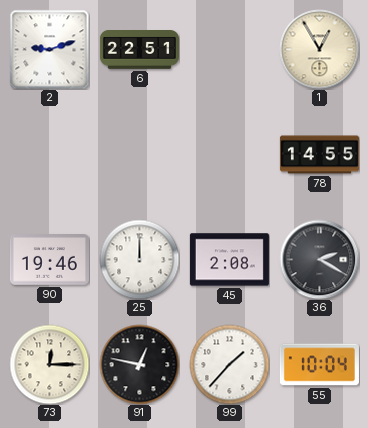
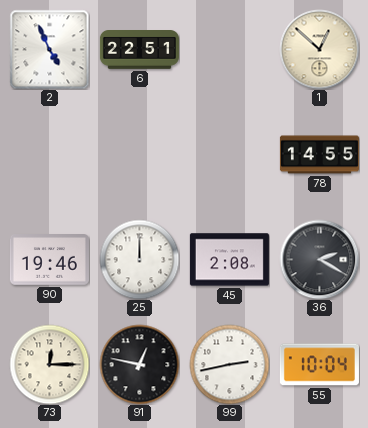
2: 9:12 -> 4:56 (49, 49)
1: 12:55 -> 12:52 (319, 49)
99: 1:37 -> 2:43 (229, 364)
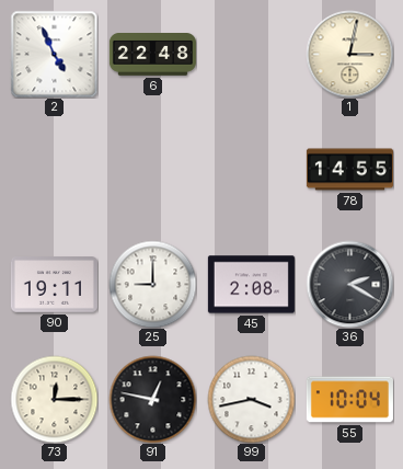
6: 22:51 -> 22:48 (152, 55)
1: 12:52 -> 3:02 (349, 54)
90: 19:46 -> 19:11 (54, 285)
25: 12:00 -> 9:00 (152, 284)
99: 2:43 -> 3:43 (251, 399)
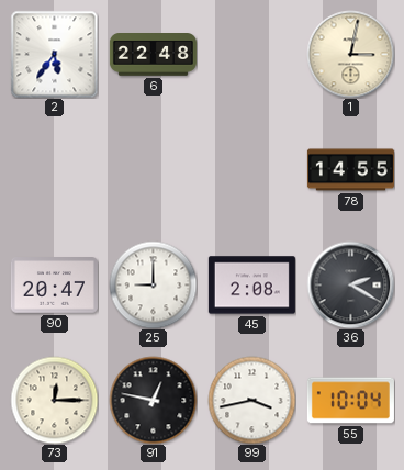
2: 4:56 -> 5:36 (54, 54)
90: 19:11 -> 20:47 (54, 286)
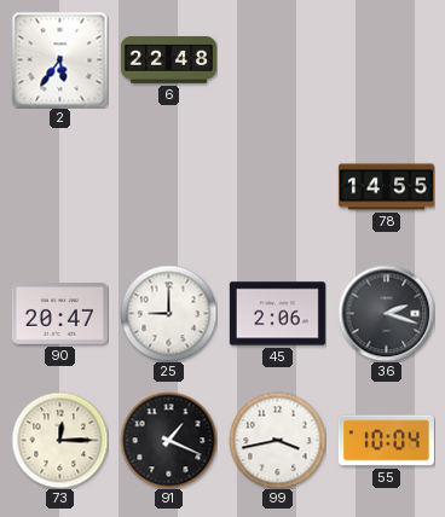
1: 3:02 -> none (350, 54)
45: 2:08 -> 2:06 (277, 314)
36: 2:20 -> 2:18 (386, 313)
91: 12:47 -> 1:19 (168, 440)
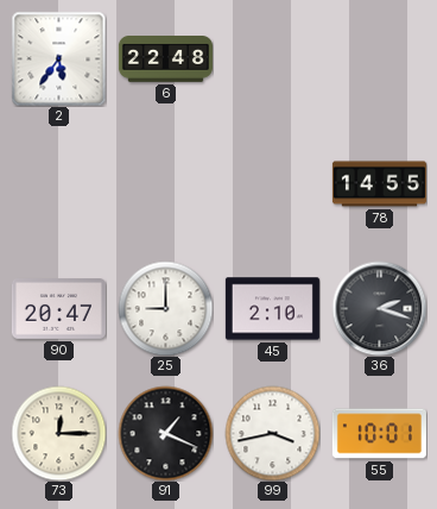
45: 2:06 -> 2:10 (272, 309)
55: 10:04 -> 10:01 (379, 434)
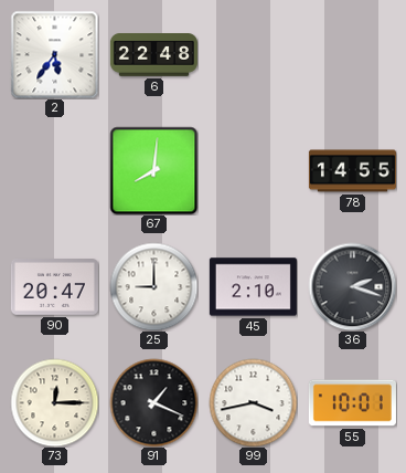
67: none -> 8:01 (153, 170)
